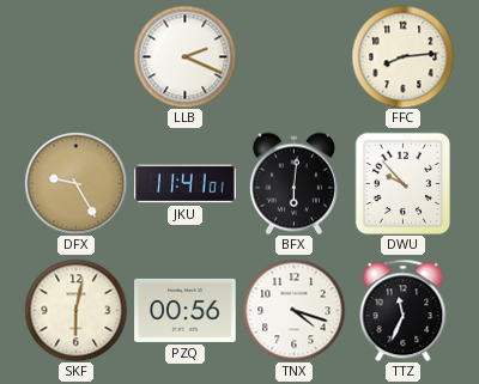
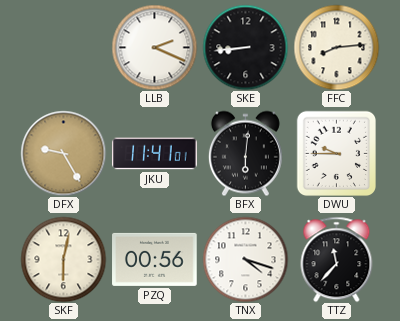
SKE: none -> 8:44 (245, 47)
DWU: 9:53 -> 9:45 (336, 153)
TTZ: 11:34 -> 11:37 (337, 259)
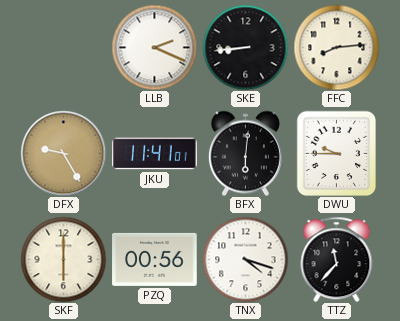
SKF: 6:02 -> 6:00 (63, 259)
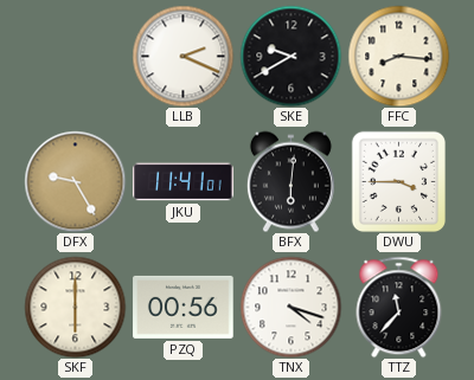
SKE: 8:44 -> 9:40 (290, 56)
FFC: 8:14 -> 8:16 (398, 56)
DWU: 9:45 -> 3:45 (398, 181)
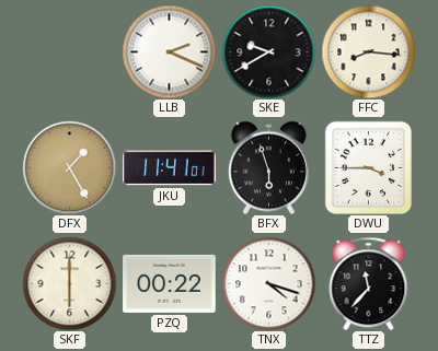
DFX: 9:25 -> 1:25 (69, 167)
BFX: 6:01 -> 5:57 (268, 167)
PZQ: 00:56 -> 00:22 (170, 283)
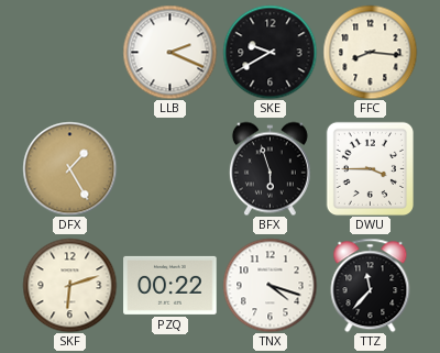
JKU: 11:41 -> none (170, 168)
SKF: 6:00 -> 6:12 (69, 285)
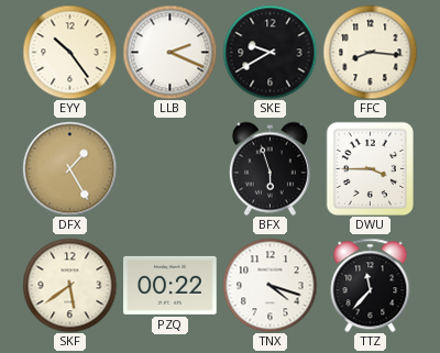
EYY: none -> 10:24 (69, 52)
SKF: 6:12 -> 5:39 (69, 285)
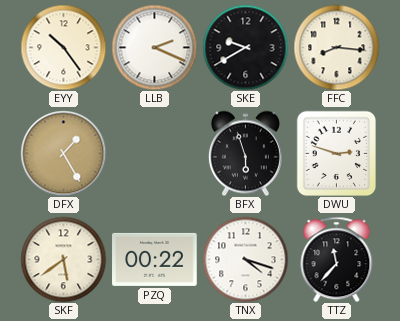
DWU: 3:45 -> 2:48 (336, 153)
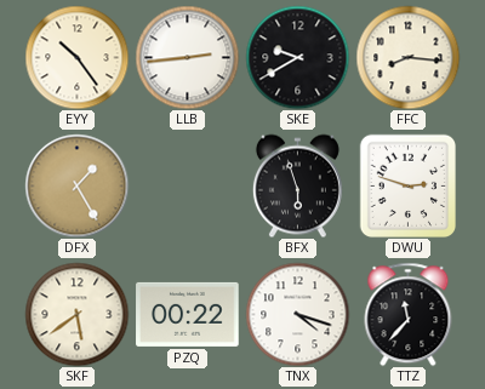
LLB: 2:19 -> 2:44 (187, 57)
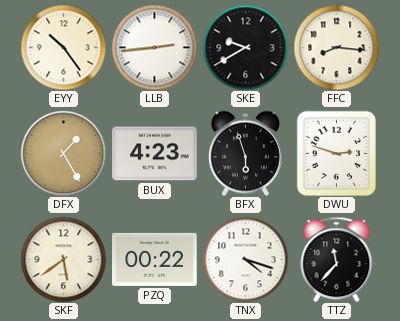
BUX: none -> 4:23 (155, 154)
